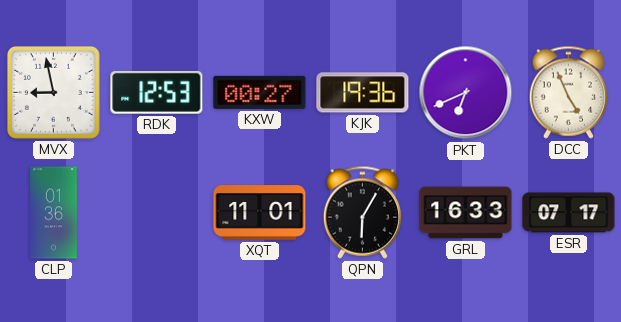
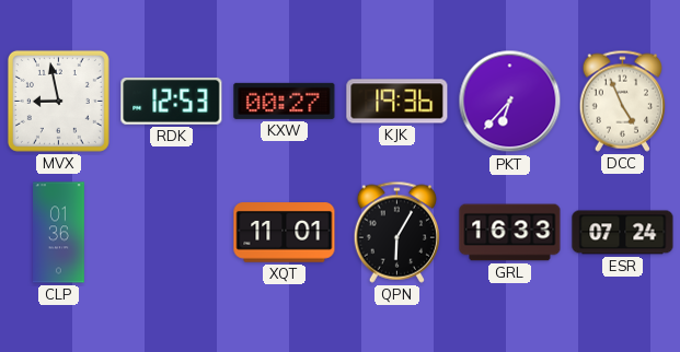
PKT: 6:41 -> 6:37 (510, 102)
ESR: 07:17 -> 07:24 (623, 233)
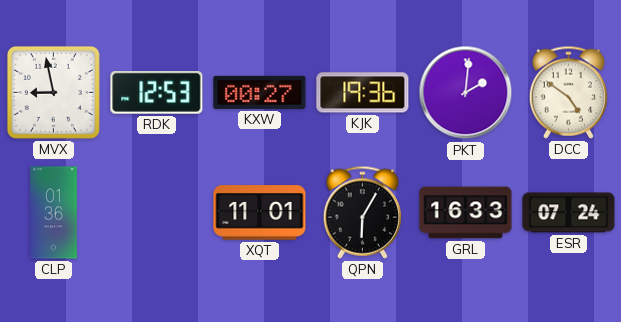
PKT: 6:37 -> 2:01 (466, 93)
DCC: 4:56 -> 4:51 (568, 92)
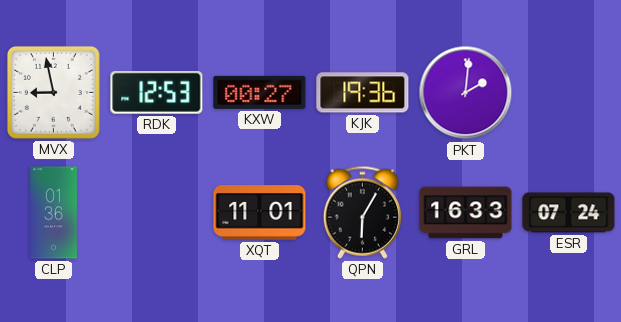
DCC: 4:51 -> none (568, 92)
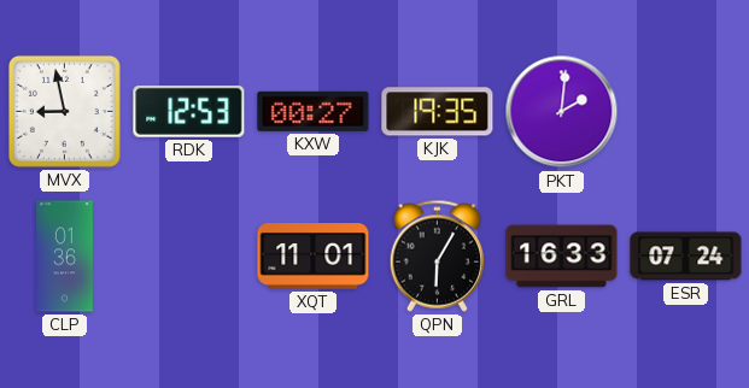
KJK: 19:36 -> 19:35 (438, 112)
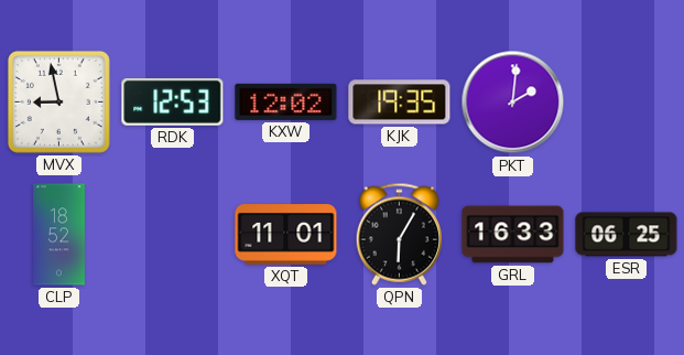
KXW: 00:27 -> 12:02 (286, 101)
CLP: 01:36 -> 18:52 (59, 235)
ESR: 07:24 -> 06:25 (627, 235)
